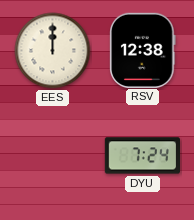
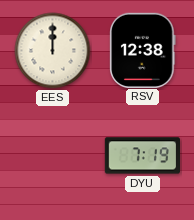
DYU: 7:24 -> 7:19 (142, 156)
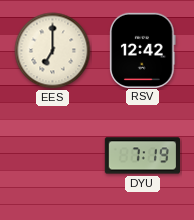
EES: 12:00 -> 7:00 (53, 51)
RSV: 12:38 -> 12:42 (143, 50)
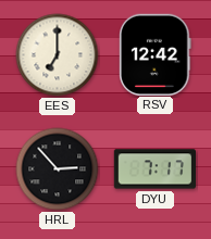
HRL: none -> 2:53 (58, 169)
DYU: 7:19 -> 7:17 (154, 169)
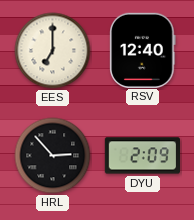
RSV: 12:42 -> 12:40 (143, 50)
DYU: 7:17 -> 2:09 (142, 156)
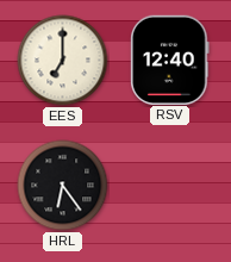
HRL: 2:53 -> 6:24 (63, 186)
DYU: 2:09 -> none (142, 156)
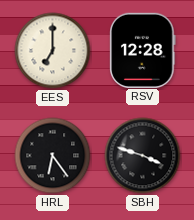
RSV: 12:40 -> 12:28 (143, 50)
SBH: none -> 3:48 (143, 156)
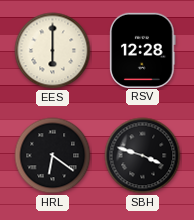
EES: 7:00 -> 6:00 (53, 51)
HRL: 6:24 -> 6:21 (53, 156)
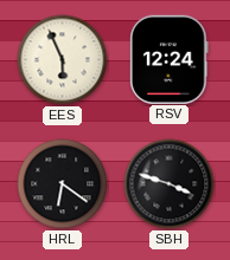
EES: 6:00 -> 5:56 (63, 60)
RSV: 12:28 -> 12:24 (170, 59)
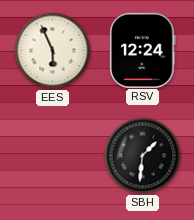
HRL: 6:21 -> none (63, 184)
SBH: 3:48 -> 1:31 (143, 156)
